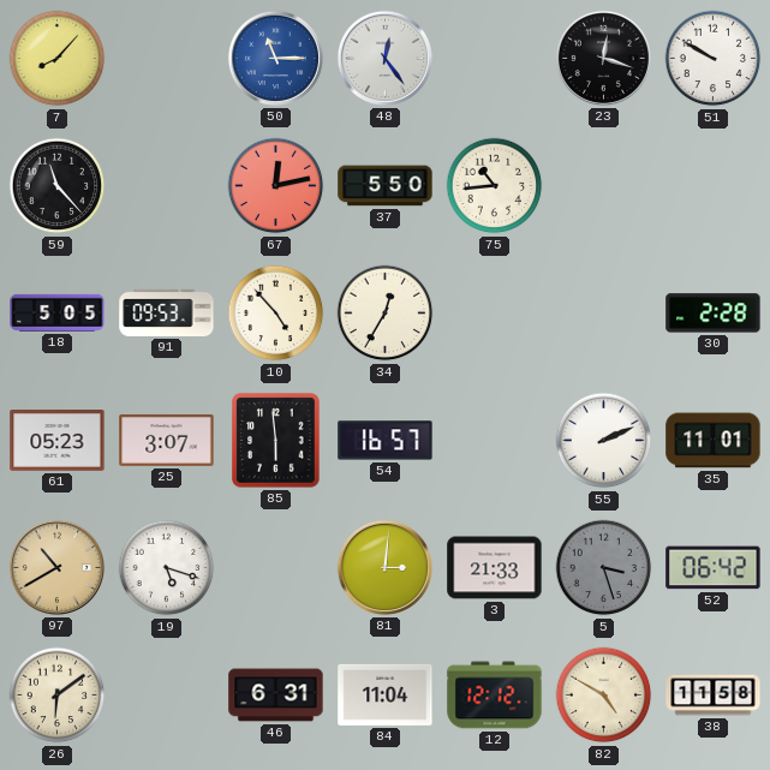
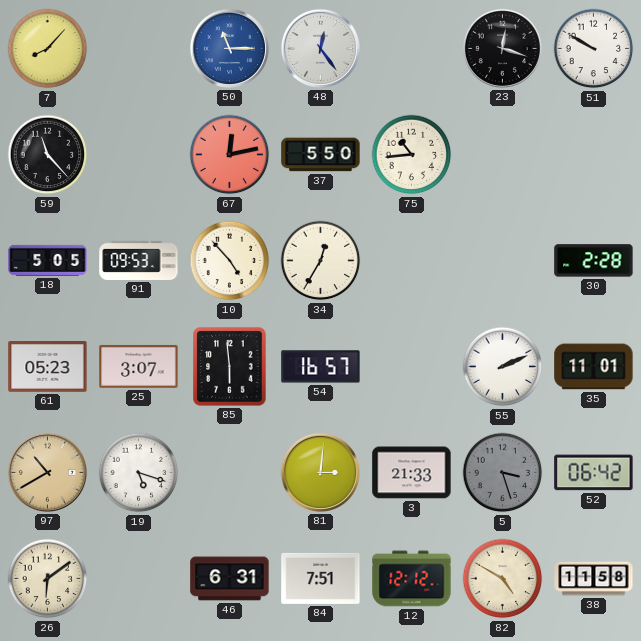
84: 11:04 -> 7:51 (321, 578)
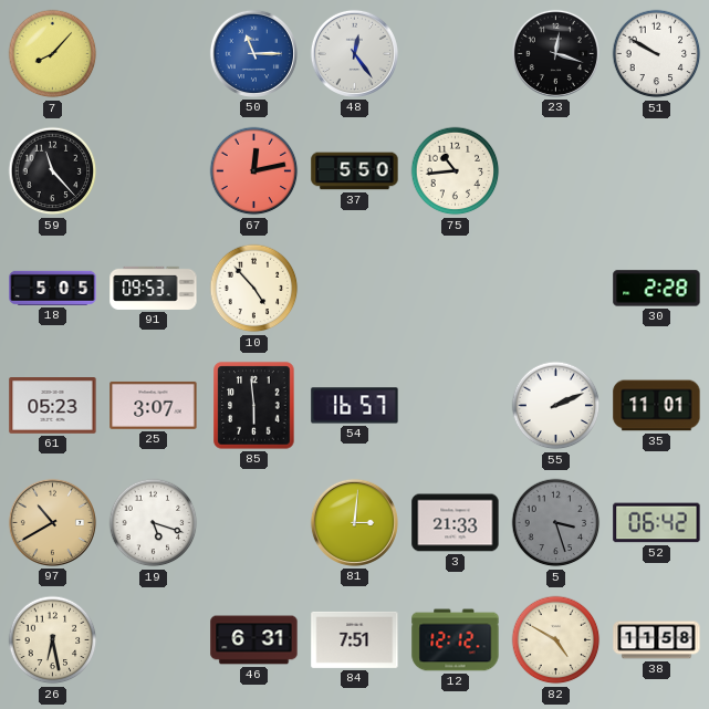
34: 12:35 -> none (321, 261)
26: 6:09 -> 6:28 (53, 640)
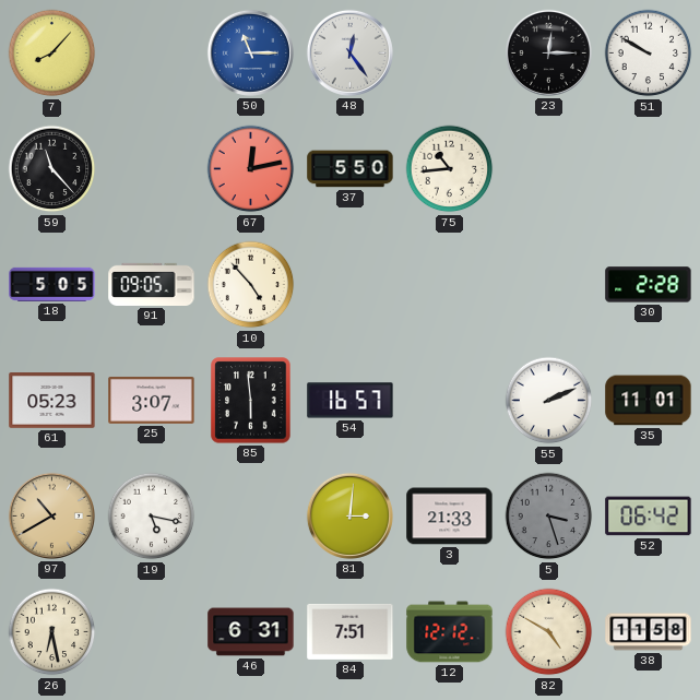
23: 12:18 -> 12:15 (548, 52)
91: 09:53 -> 09:05 (152, 284)
19: 5:18 -> 5:17 (152, 517)
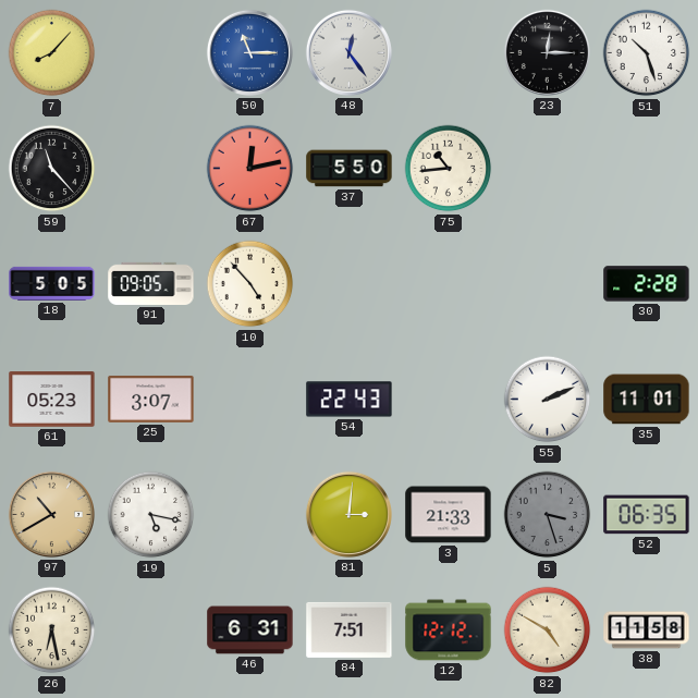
51: 9:50 -> 10:27 (647, 53)
85: 5:59 -> none (251, 401)
54: 16:57 -> 22:43 (350, 400)
52: 06:42 -> 06:35 (647, 515)
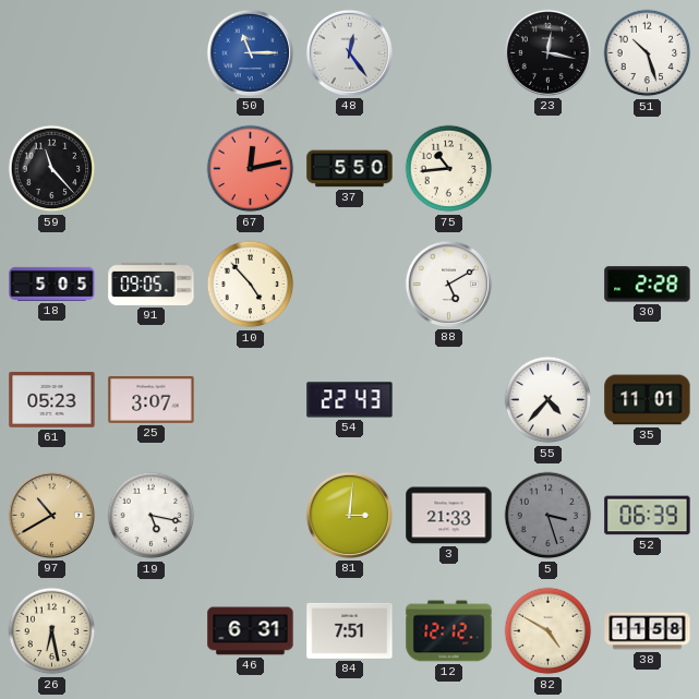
7: 8:07 -> none (52, 53)
23: 12:15 -> 12:17 (547, 52)
88: none -> 5:10 (448, 284)
55: 2:11 -> 4:37 (549, 400)
52: 06:35 -> 06:39 (648, 516)
